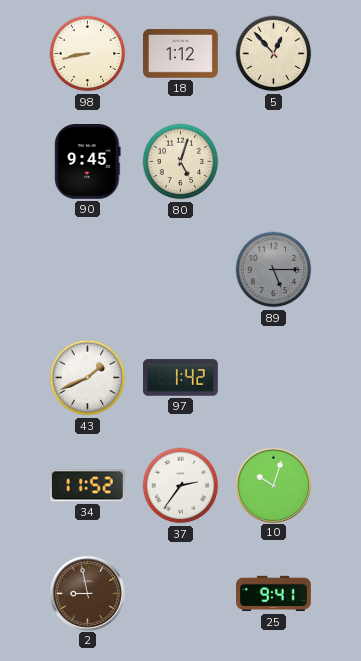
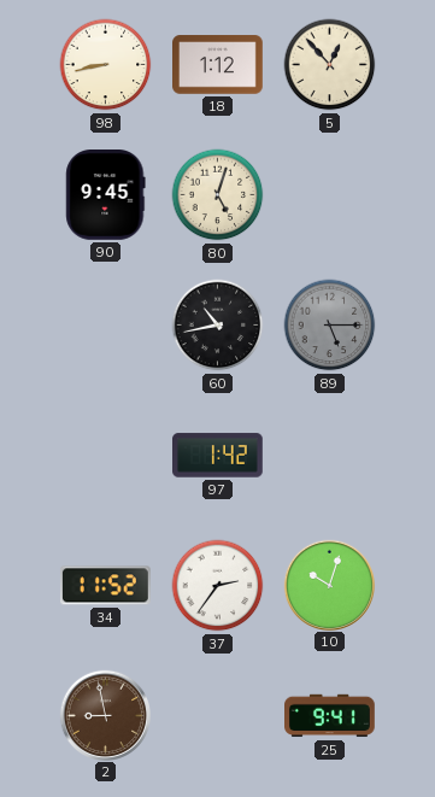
60: none -> 10:43 (218, 326)
43: 1:41 -> none (88, 378)
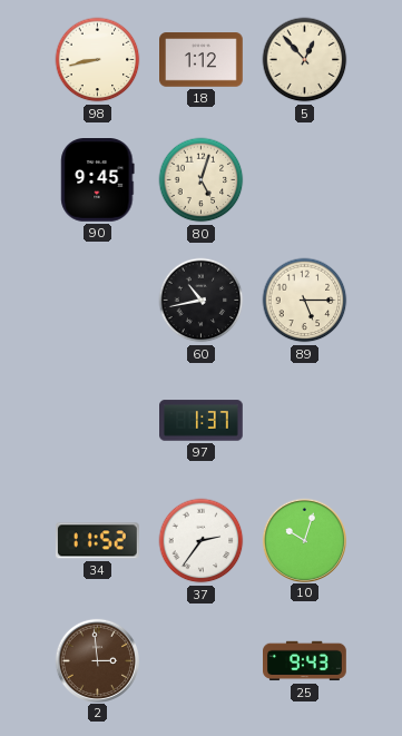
89 dial: grey -> cream (305, 301)
97: 1:42 -> 1:37 (202, 421)
2: 8:58 -> 2:59 (97, 660)
25: 9:41 -> 9:43 (305, 661)
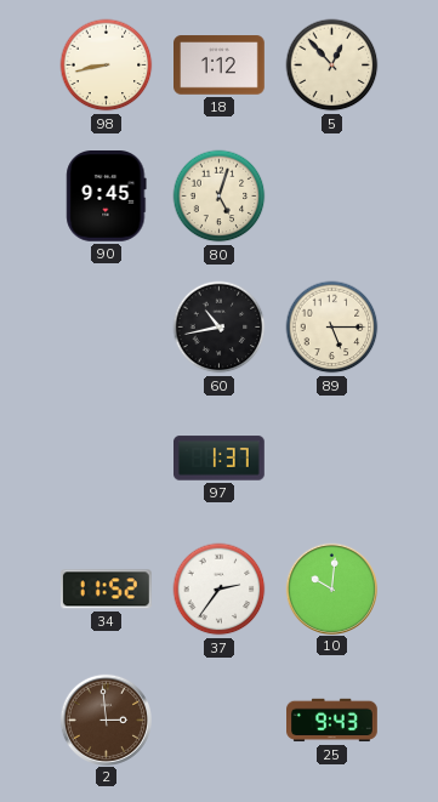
10: 10:03 -> 10:01 (331, 588)
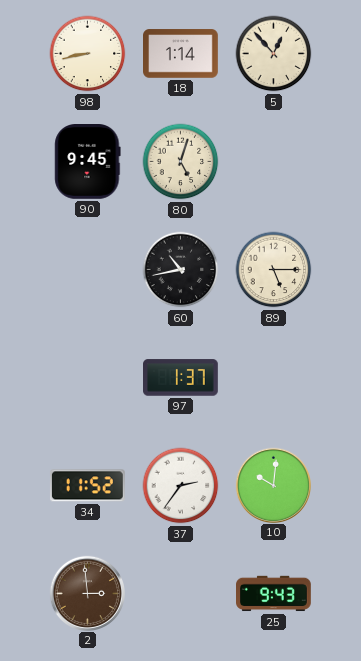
18: 1:12 -> 1:14 (181, 54)
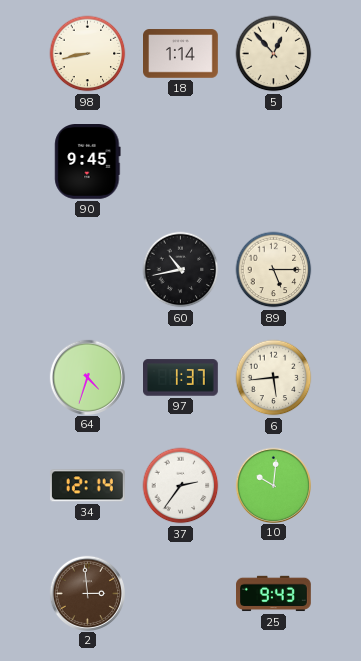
80: 5:03 -> none (181, 162)
64: none -> 4:33 (87, 377)
6: none -> 5:44 (274, 378)
34: 11:52 -> 12:14 (87, 486)
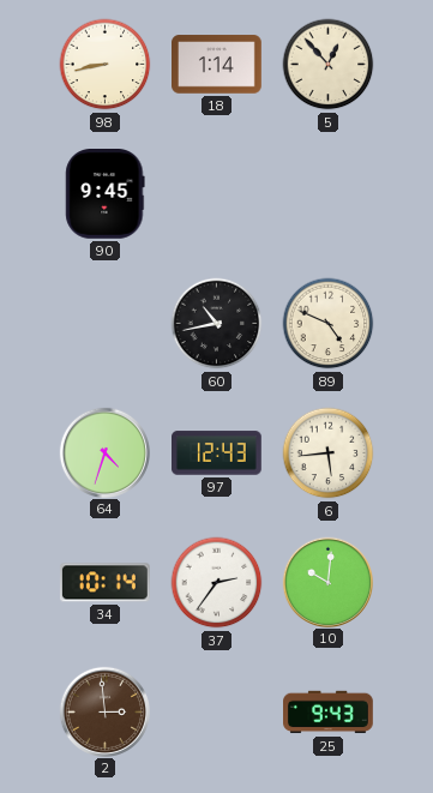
89: 5:15 -> 4:49 (329, 324)
97: 1:37 -> 12:43 (217, 453)
34: 12:14 -> 10:14 (104, 583)
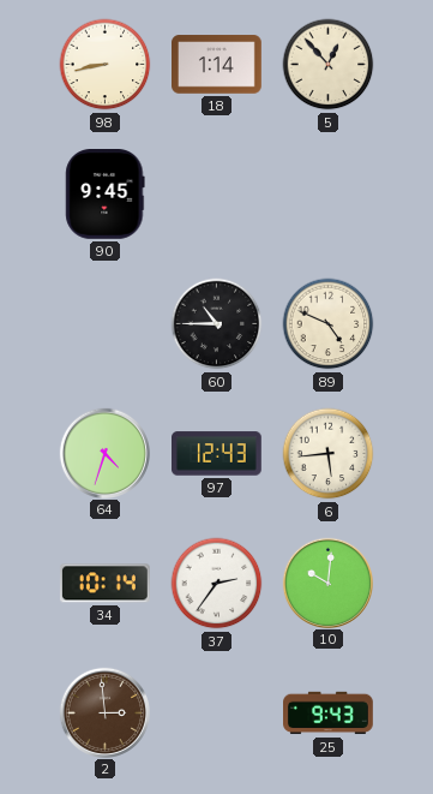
60: 10:43 -> 10:45 (217, 324)
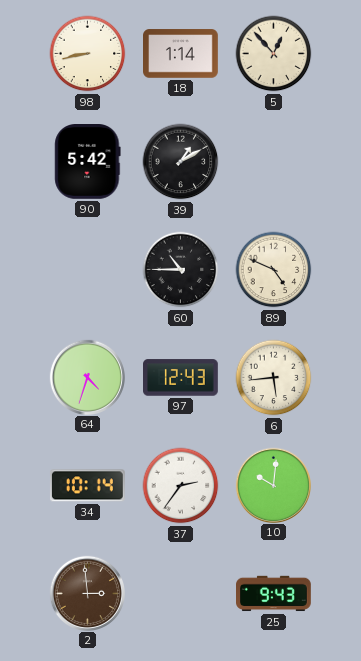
90: 9:45 -> 5:42 (88, 162)
39: none -> 1:10 (181, 162)
